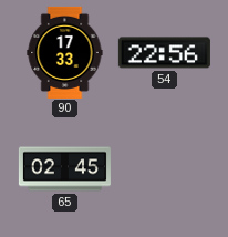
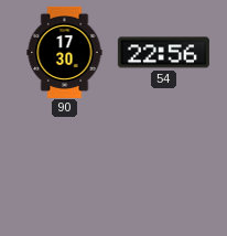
90: 17:33 -> 17:30 (65, 52)
65: 02:45 -> none (64, 169)
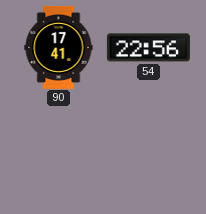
90: 17:30 -> 17:41 (59, 47)
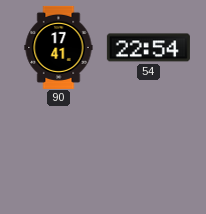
54: 22:56 -> 22:54 (148, 48)
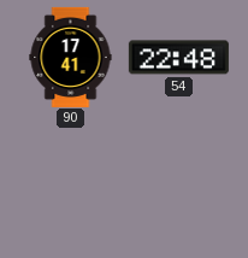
54: 22:54 -> 22:48 (178, 58)
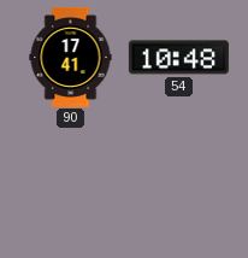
54: 22:48 -> 10:48 (178, 58)
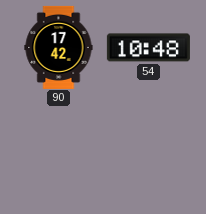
90: 17:41 -> 17:42 (59, 47)
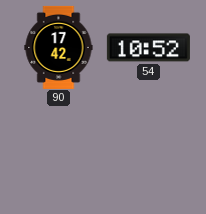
54: 10:48 -> 10:52 (148, 48)
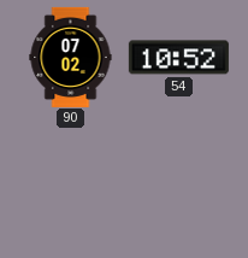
90: 17:42 -> 07:02 (71, 57)
